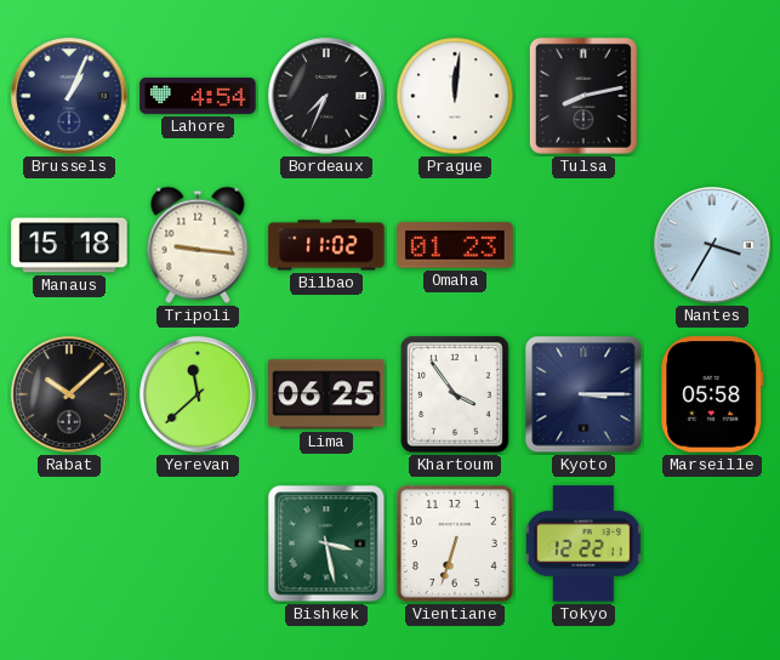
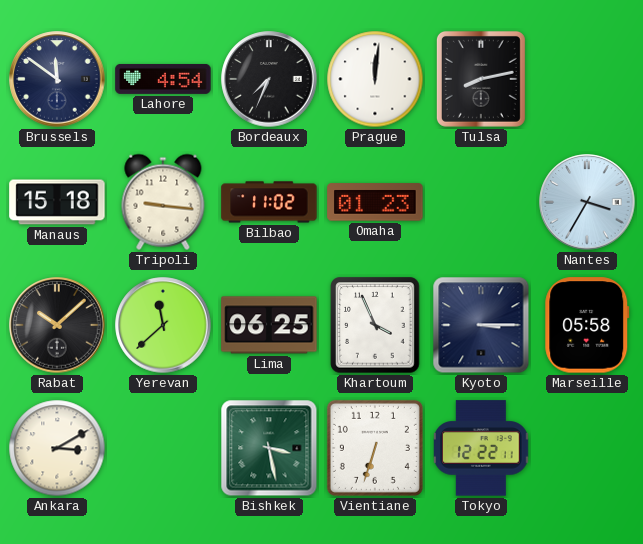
Brussels: 1:04 -> 11:51 (57, 79)
Khartoum: 3:54 -> 3:56 (375, 325)
Ankara: none -> 3:10 (57, 448)
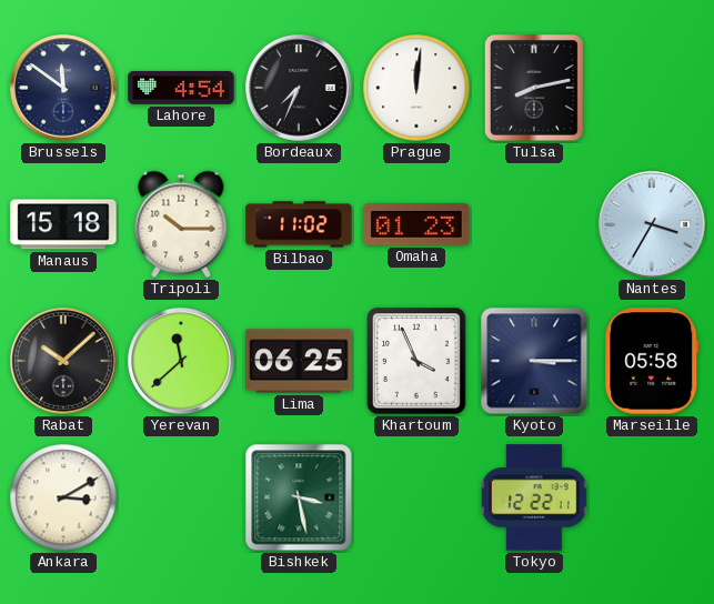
Tripoli: 9:16 -> 10:15 (181, 224)
Vientiane: 6:33 -> none (375, 448)
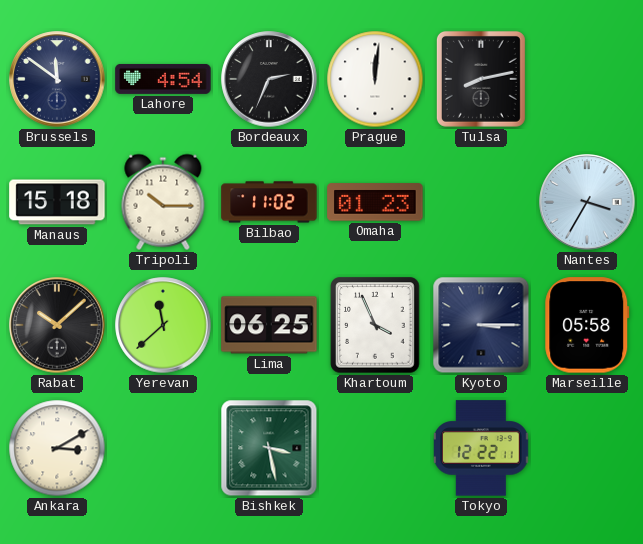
Bordeaux: 7:34 -> 2:34 (269, 79)
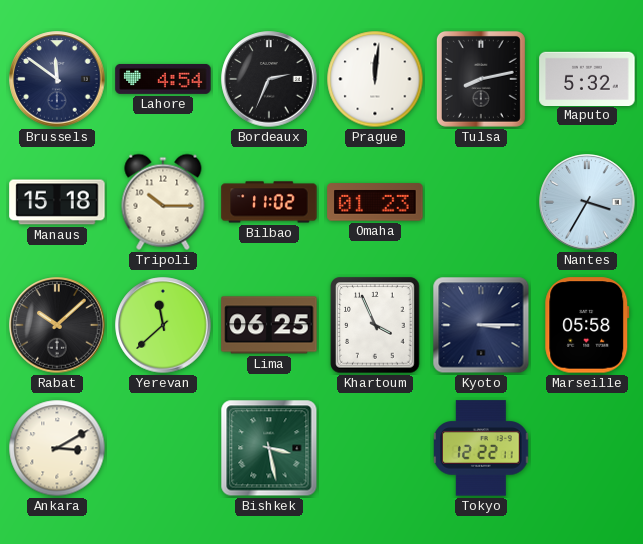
Maputo: none -> 5:32 (587, 78)
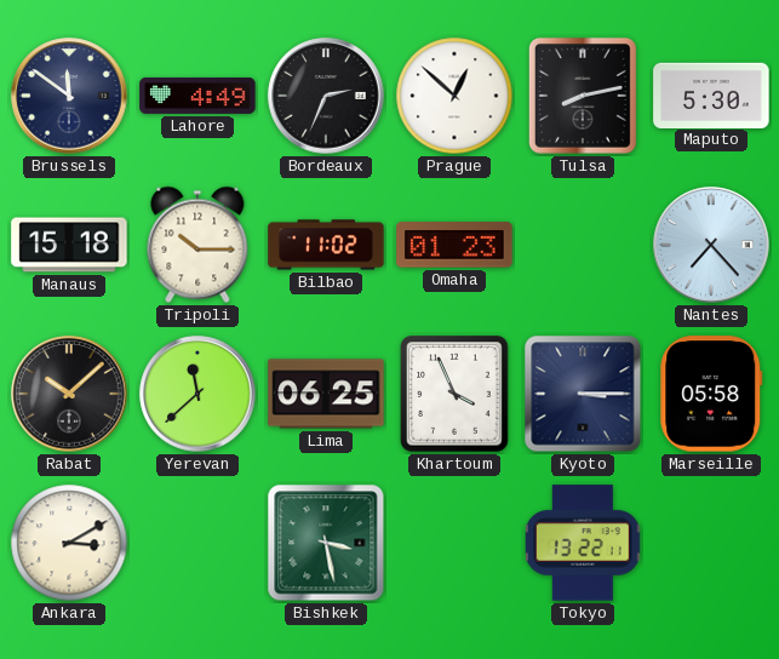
Lahore: 4:54 -> 4:49 (197, 96)
Prague: 12:01 -> 12:52 (454, 96)
Maputo: 5:32 -> 5:30 (711, 94)
Nantes: 3:35 -> 7:23 (711, 245)
Tokyo: 12:22 -> 13:22 (584, 543)
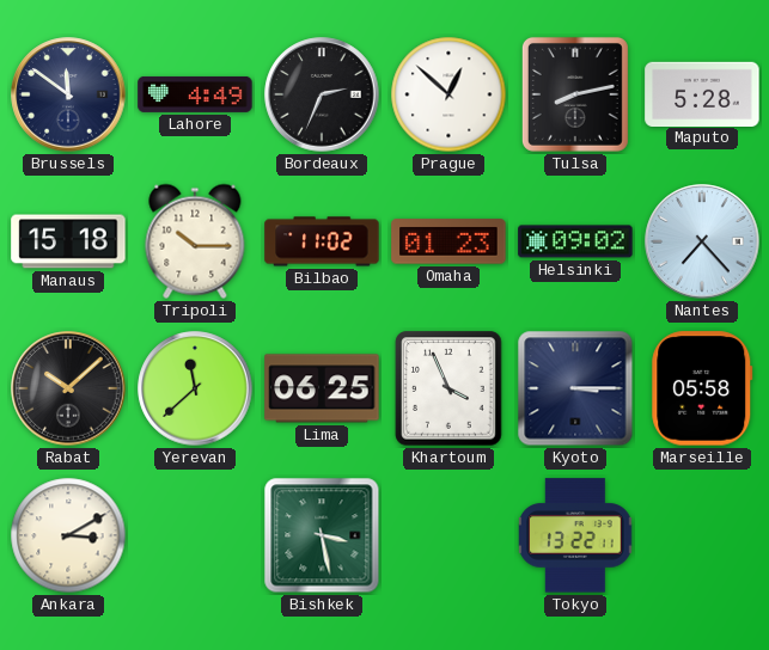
Maputo: 5:30 -> 5:28 (702, 93)
Helsinki: none -> 09:02 (575, 241)
